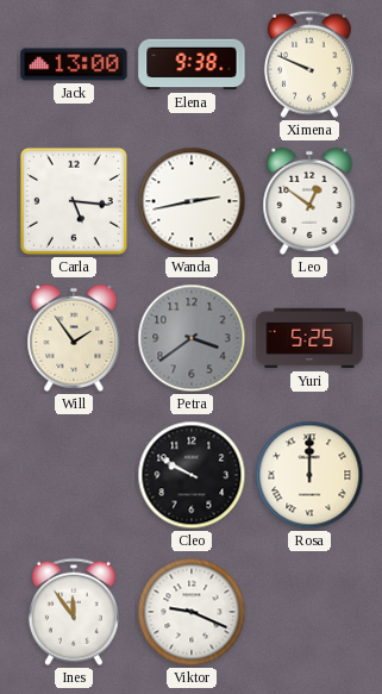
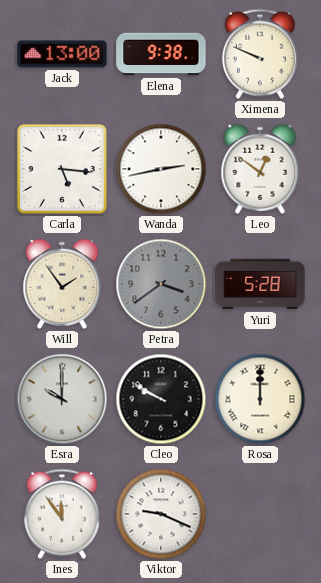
Yuri: 5:25 -> 5:28 (260, 284)
Esra: none -> 10:00 (62, 399)
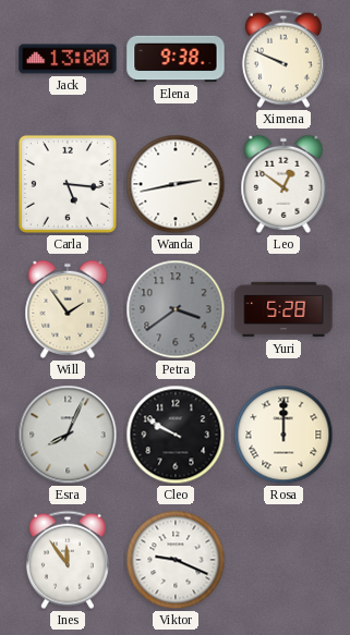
Esra: 10:00 -> 8:04 (68, 435)
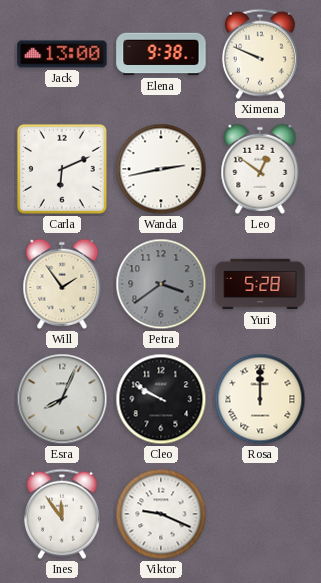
Carla: 5:16 -> 6:11 (62, 169)
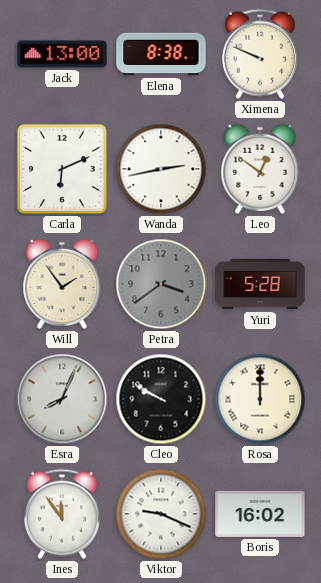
Elena: 9:38 -> 8:38 (161, 54)
Boris: none -> 16:02 (260, 514)
